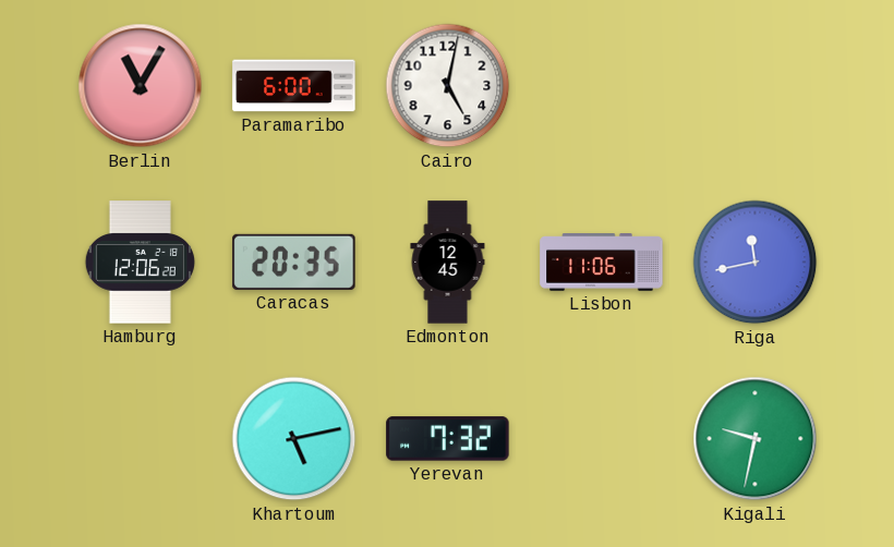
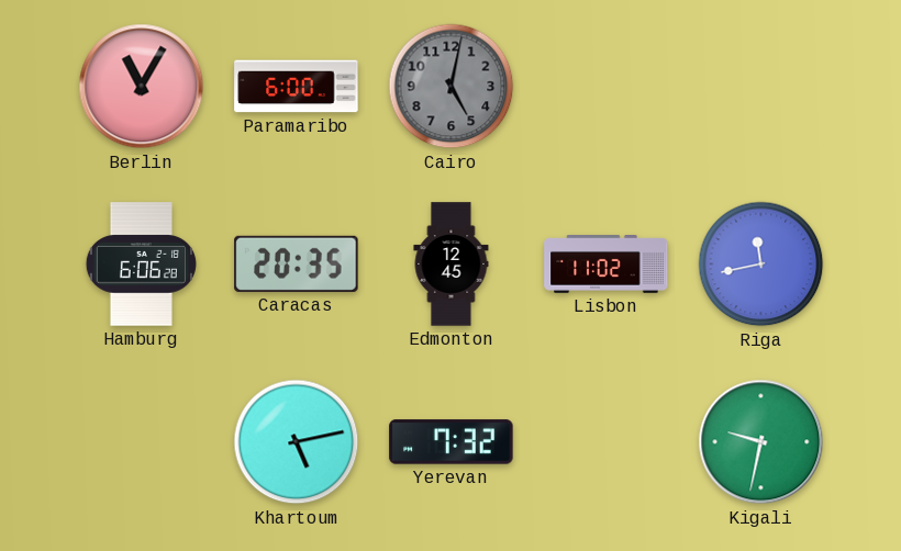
Cairo dial: white -> grey (452, 87)
Hamburg: 12:06 -> 6:06 (141, 265)
Lisbon: 11:06 -> 11:02 (607, 265)
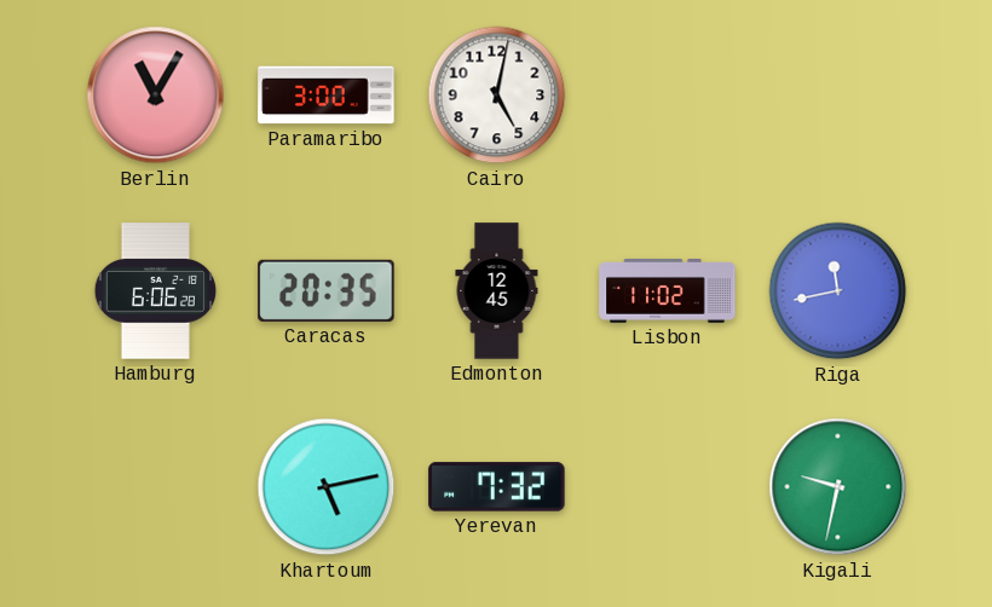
Paramaribo: 6:00 -> 3:00 (327, 96)
Cairo dial: grey -> white (497, 96)
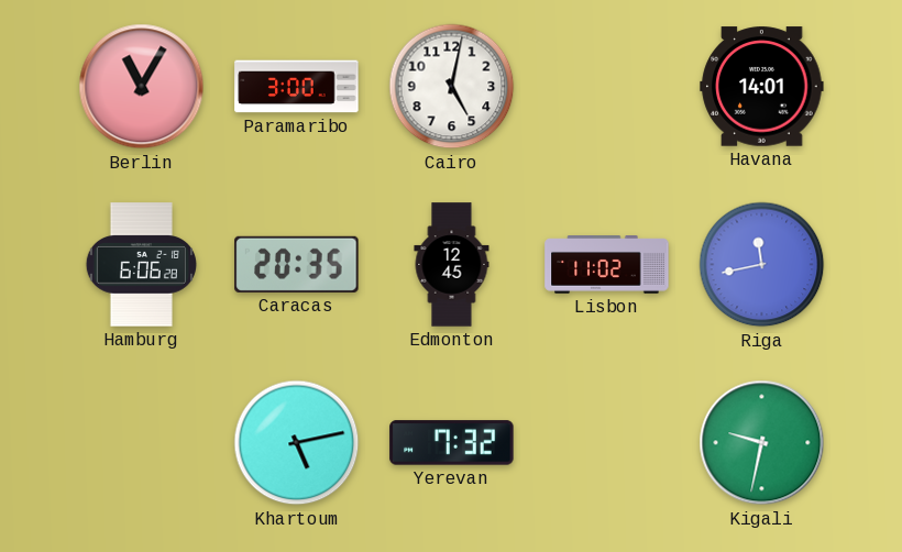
Havana: none -> 14:01 (762, 87)
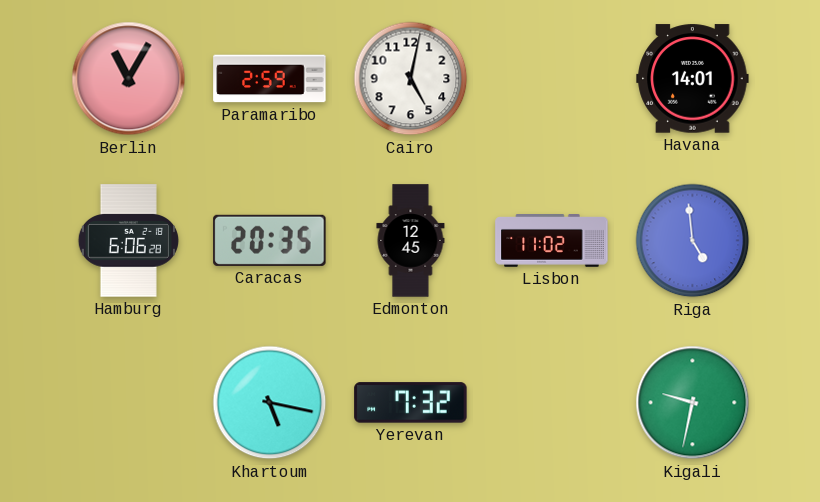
Paramaribo: 3:00 -> 2:59 (270, 79)
Riga: 11:43 -> 4:59 (693, 241)
Khartoum: 5:13 -> 5:17 (270, 403)
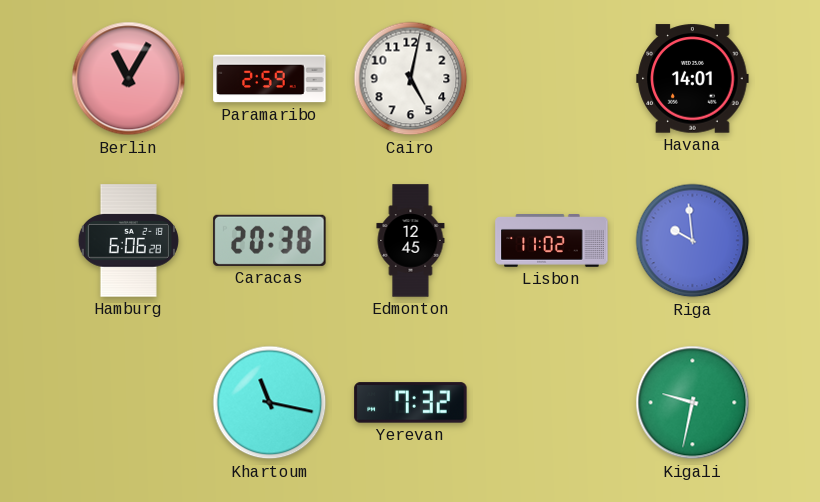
Caracas: 20:35 -> 20:38 (270, 240)
Riga: 4:59 -> 9:59 (693, 241)
Khartoum: 5:17 -> 11:17 (270, 403)
